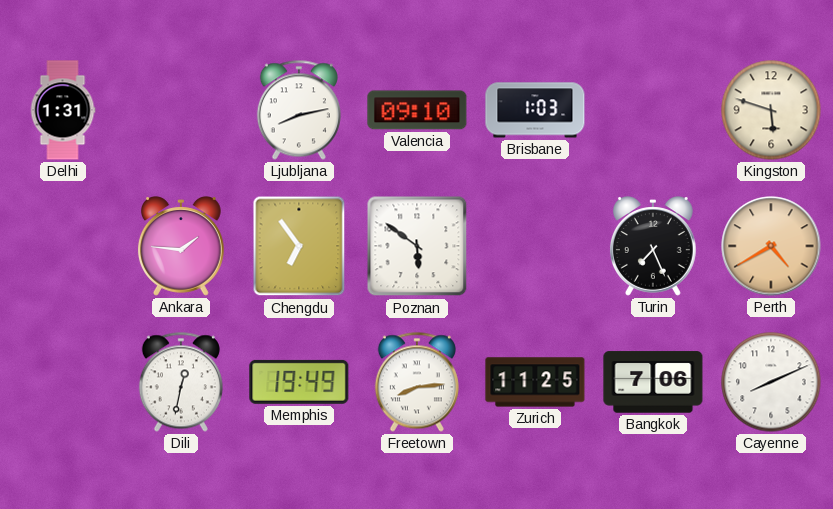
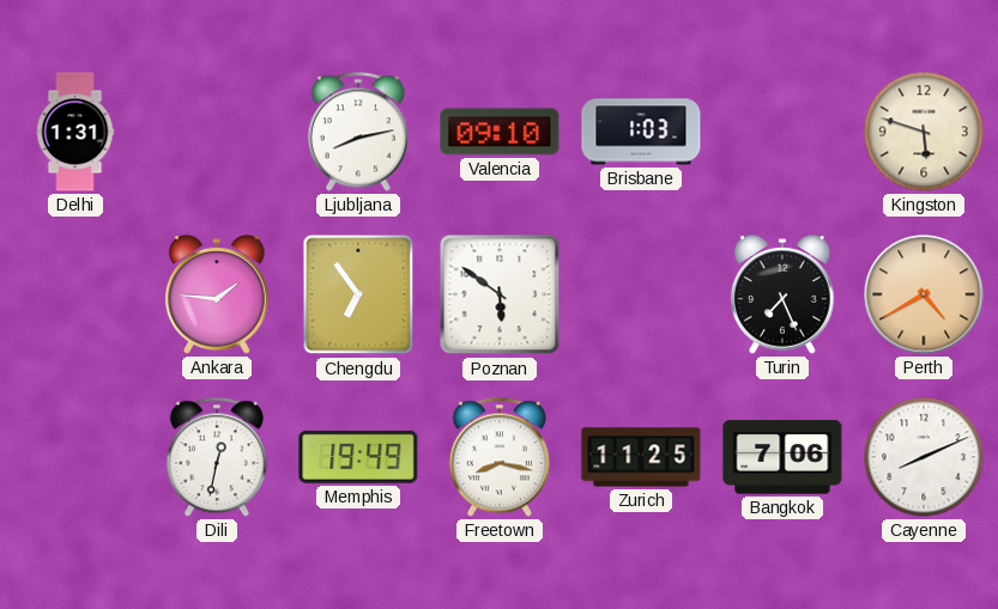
Freetown: 8:14 -> 8:17 (500, 457)
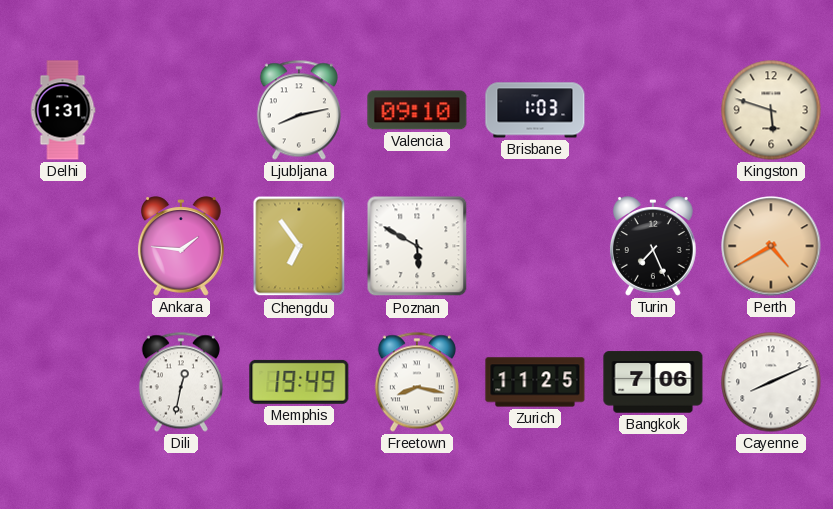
Poznan: 5:51 -> 5:50 (417, 246)
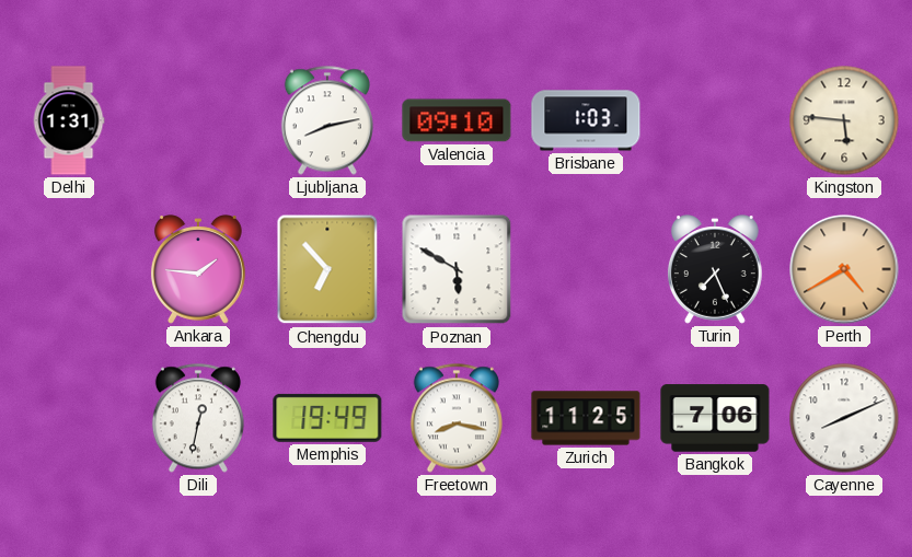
Kingston: 5:48 -> 5:46 (844, 120)
Chengdu: 6:54 -> 6:53 (327, 269)
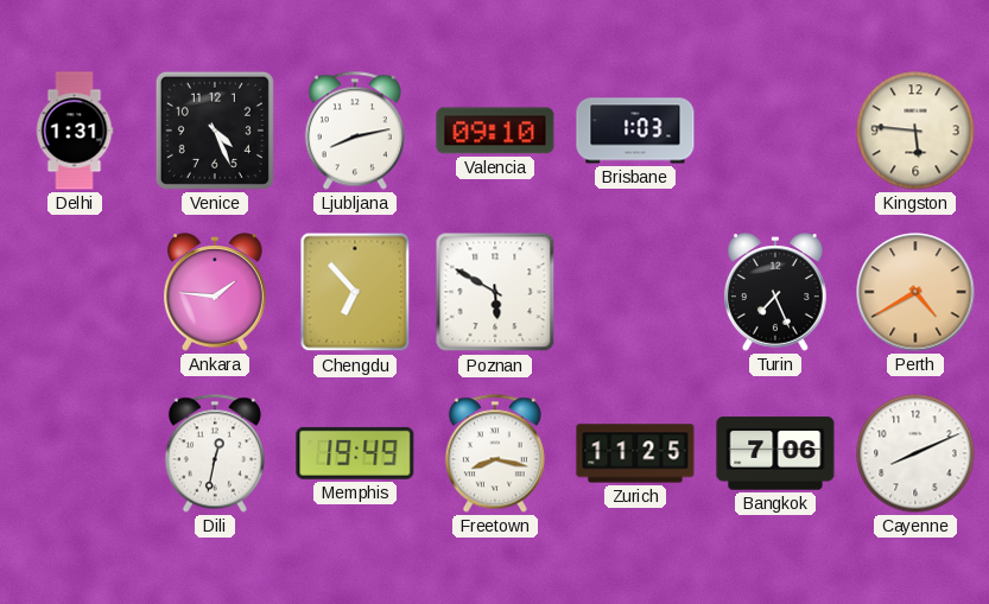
Venice: none -> 4:26 (215, 131)
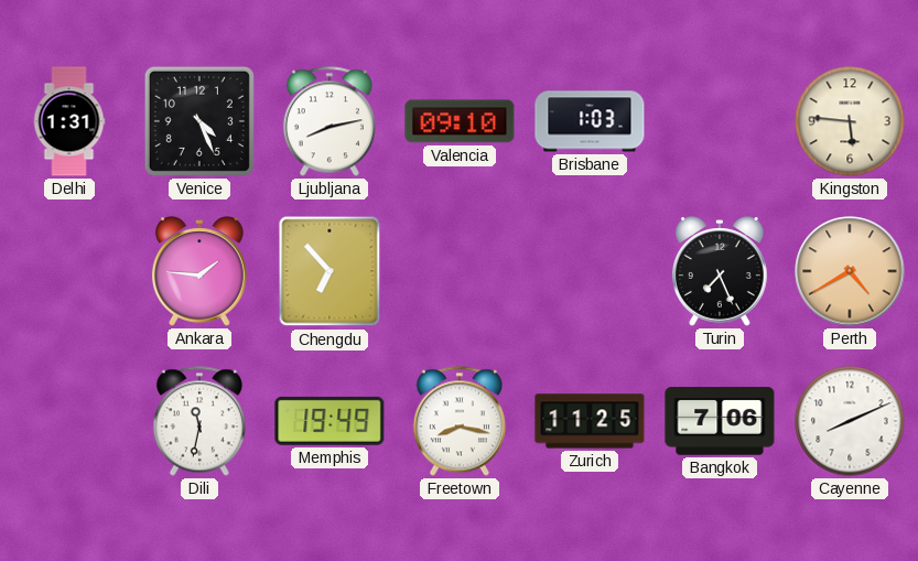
Poznan: 5:50 -> none (495, 292)
Dili: 12:32 -> 11:32 (199, 421)
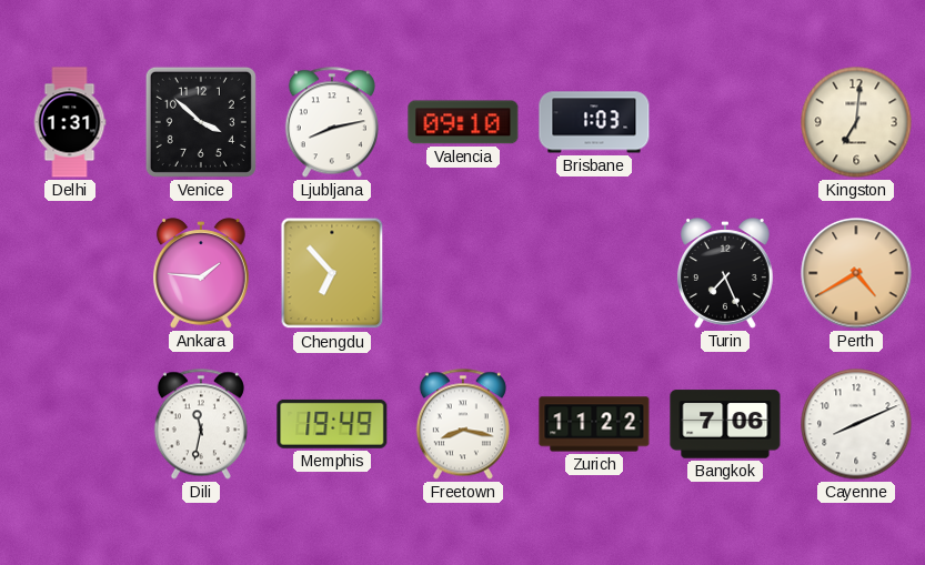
Venice: 4:26 -> 3:52 (201, 122)
Kingston: 5:46 -> 7:01 (856, 122)
Zurich: 11:25 -> 11:22 (594, 424)
